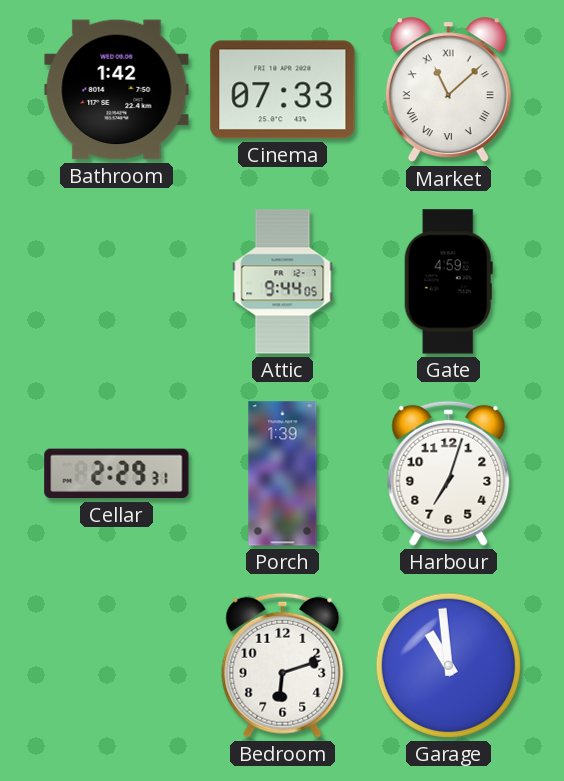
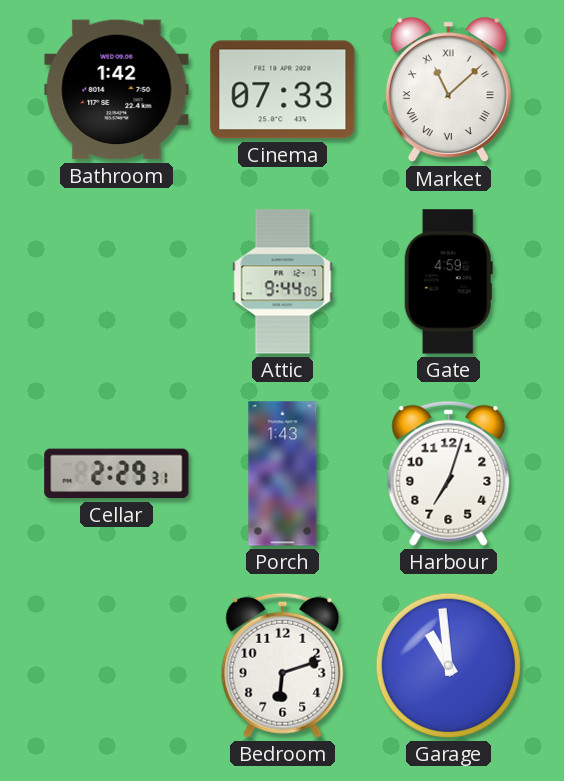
Porch: 1:39 -> 1:43 (283, 474)
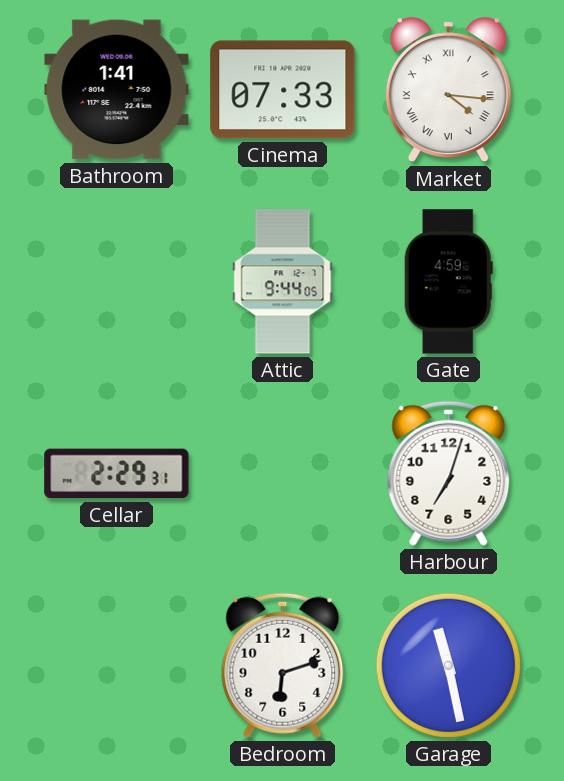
Bathroom: 1:42 -> 1:41 (117, 90)
Market: 11:08 -> 4:16 (448, 90)
Porch: 1:43 -> none (283, 474)
Garage: 10:59 -> 11:28 (448, 665)
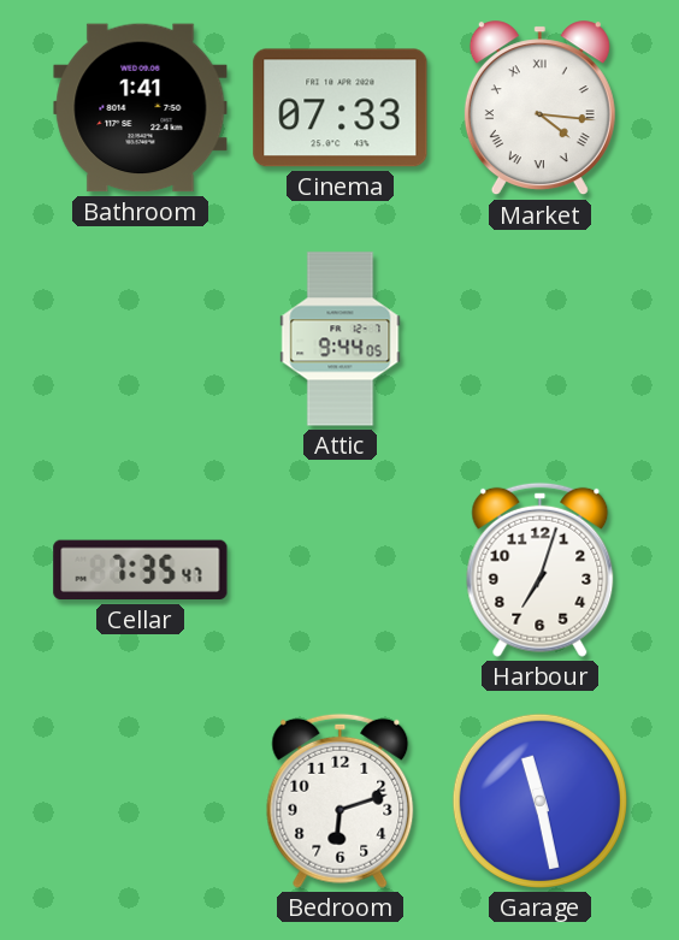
Gate: 4:59 -> none (448, 282)
Cellar: 2:29 -> 7:35 (141, 570)
